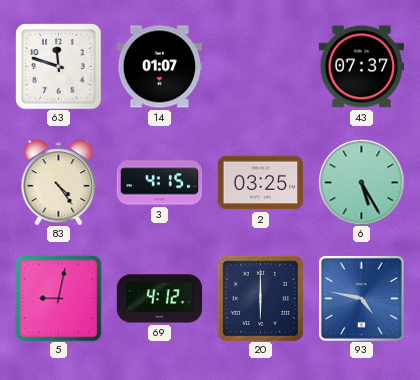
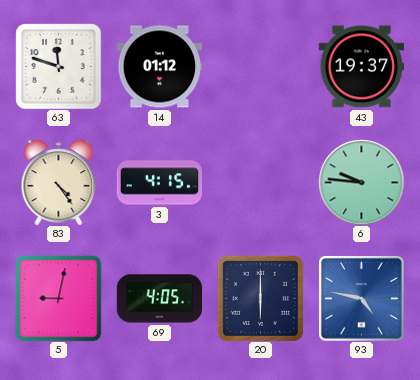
14: 01:07 -> 01:12 (159, 67)
43: 07:37 -> 19:37 (361, 67)
2: 03:25 -> none (260, 183)
6: 5:25 -> 9:46 (361, 182)
69: 4:12 -> 4:05 (159, 299)
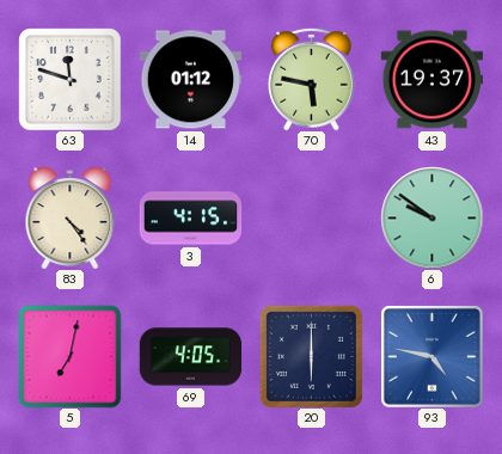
70: none -> 5:47 (312, 79)
6: 9:46 -> 9:51 (431, 217)
5: 9:02 -> 7:02 (69, 356)
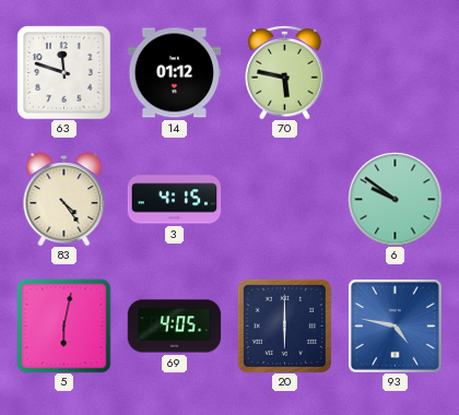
43: 19:37 -> none (431, 80)
5: 7:02 -> 6:02 (63, 325)
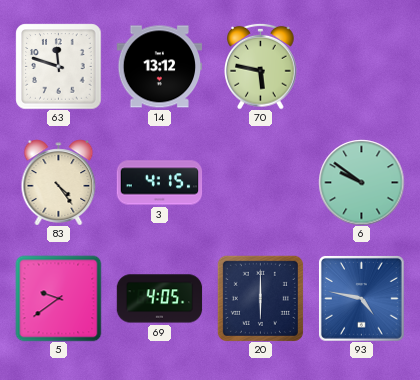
14: 01:12 -> 13:12 (159, 67)
5: 6:02 -> 9:39 (58, 298)
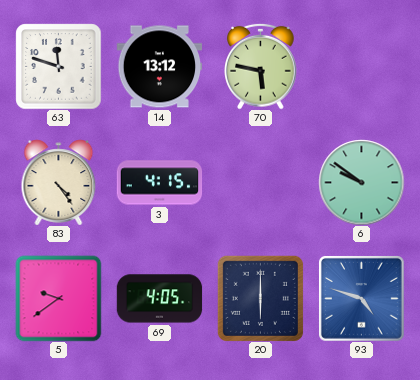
93: 4:47 -> 4:48 (362, 299)
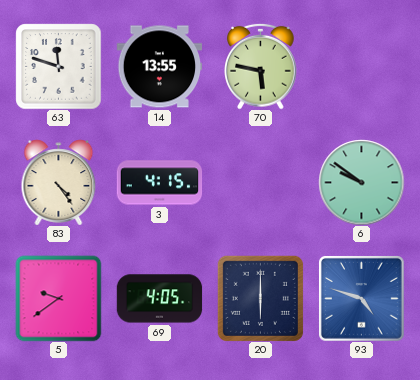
14: 13:12 -> 13:55 (159, 67)
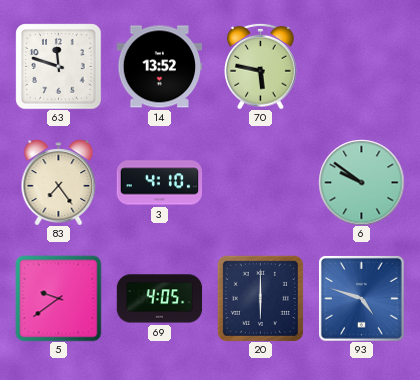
14: 13:55 -> 13:52 (159, 67)
83: 4:24 -> 7:24 (59, 182)
3: 4:15 -> 4:10 (159, 183)
